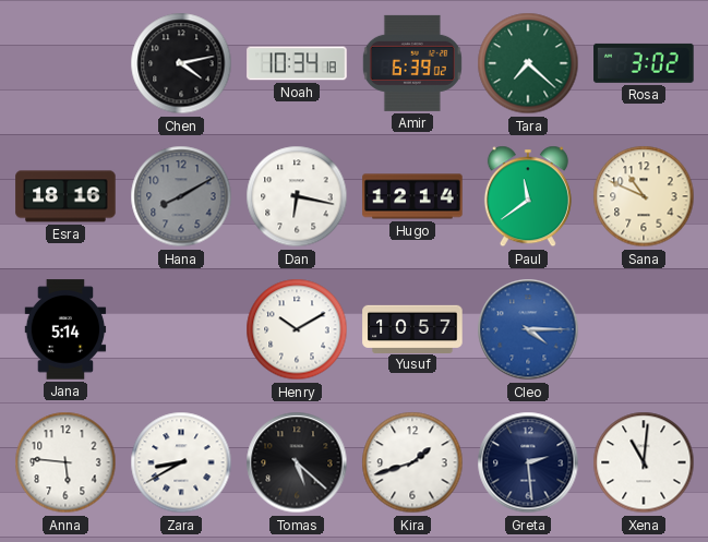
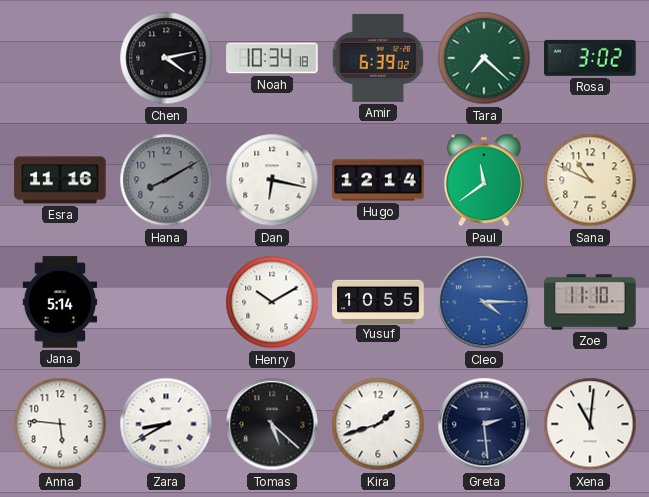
Esra: 18:16 -> 11:16 (60, 180)
Yusuf: 10:57 -> 10:55 (378, 301)
Zoe: none -> 11:10 (590, 302)
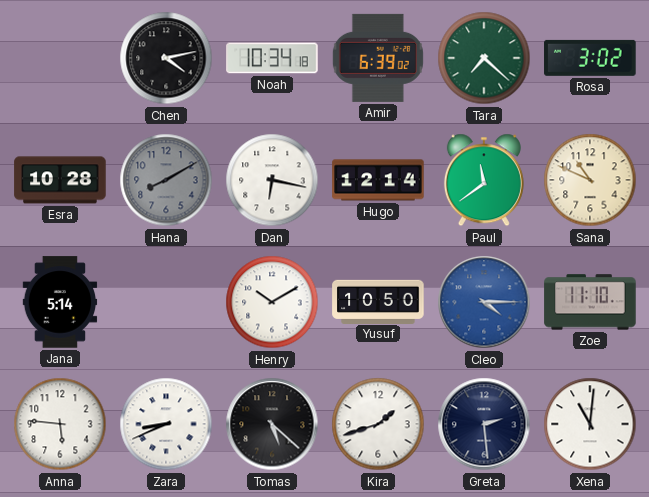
Esra: 11:16 -> 10:28 (60, 180)
Yusuf: 10:55 -> 10:50 (378, 301)
Zara: 8:40 -> 8:41 (166, 424)
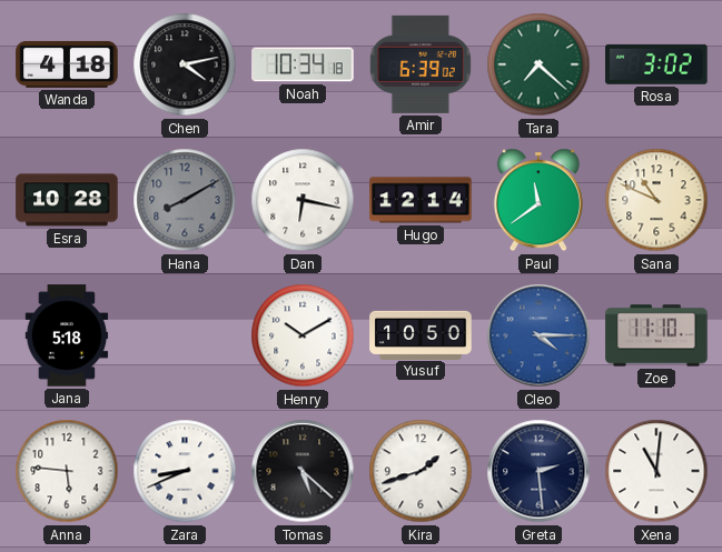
Wanda: none -> 4:18 (67, 64)
Jana: 5:14 -> 5:18 (67, 335)
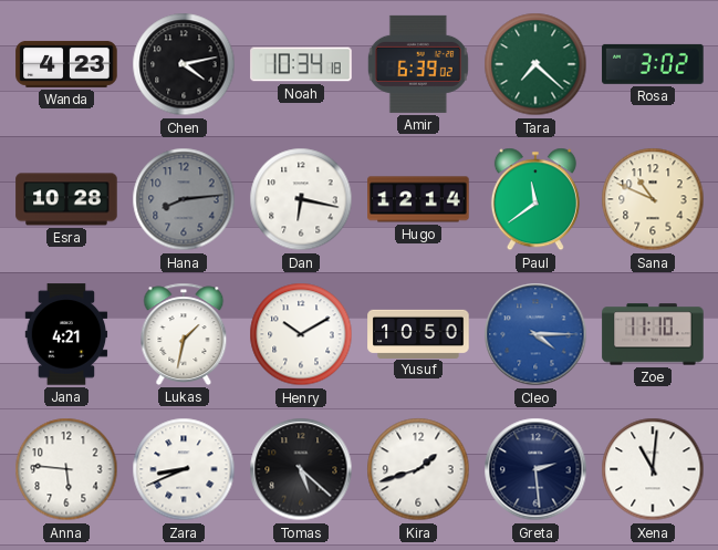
Wanda: 4:18 -> 4:23 (66, 64)
Hana: 8:10 -> 8:14 (184, 199)
Jana: 5:18 -> 4:21 (66, 334)
Lukas: none -> 1:32 (184, 334)
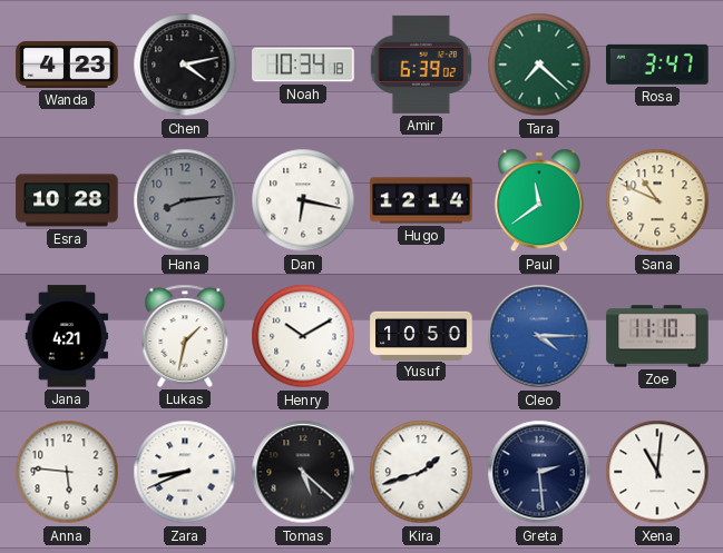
Rosa: 3:02 -> 3:47 (657, 65)
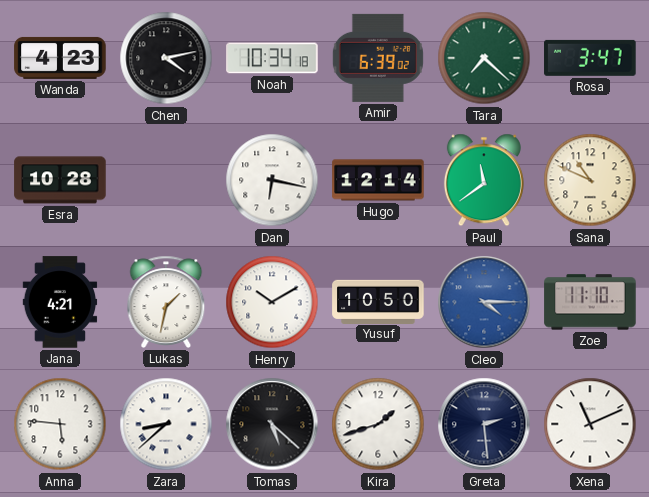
Hana: 8:14 -> none (185, 200)
Zara: 8:41 -> 8:38 (166, 424)
Xena: 11:01 -> 11:11 (590, 424)
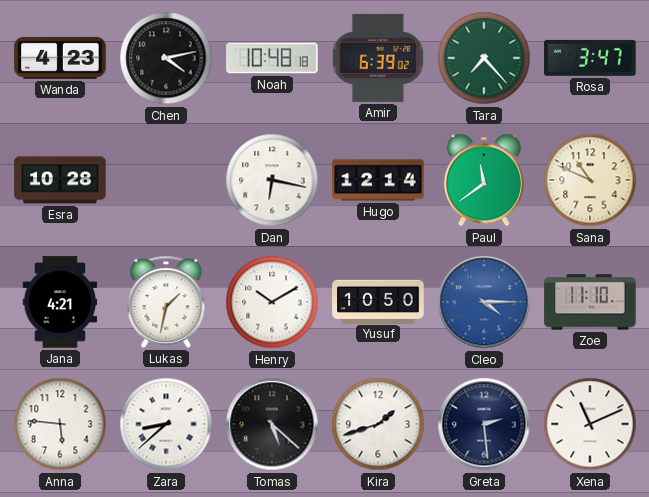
Noah: 10:34 -> 10:48 (272, 58)
Tara: 7:22 -> 7:23 (484, 58)
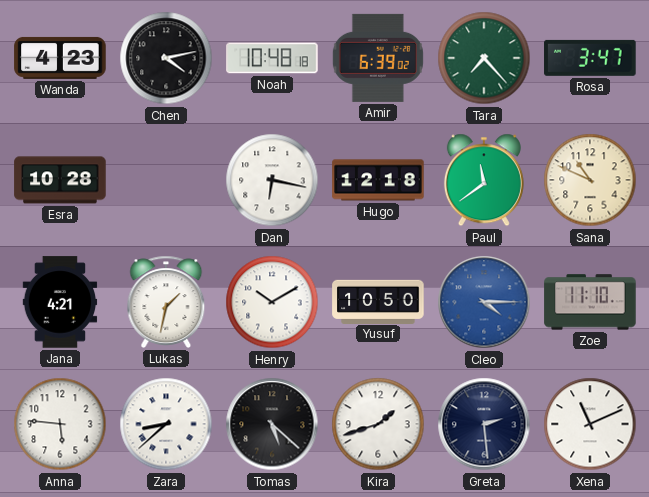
Hugo: 12:14 -> 12:18 (378, 180)
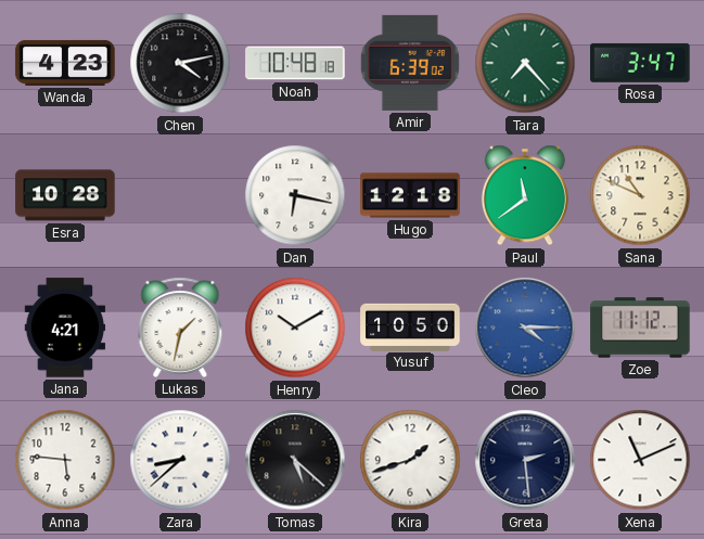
Zoe: 11:10 -> 11:12 (640, 328)
